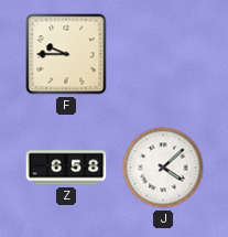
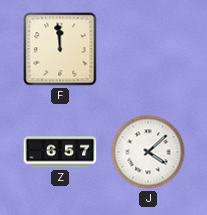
F: 9:45 -> 11:59 (60, 49)
Z: 6:58 -> 6:57 (60, 152)
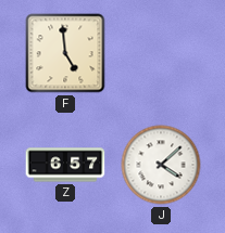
F: 11:59 -> 4:59 (65, 53)
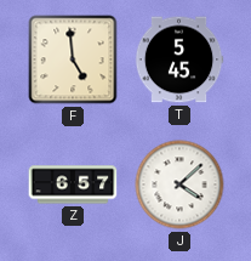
T: none -> 5:45 (179, 59)
